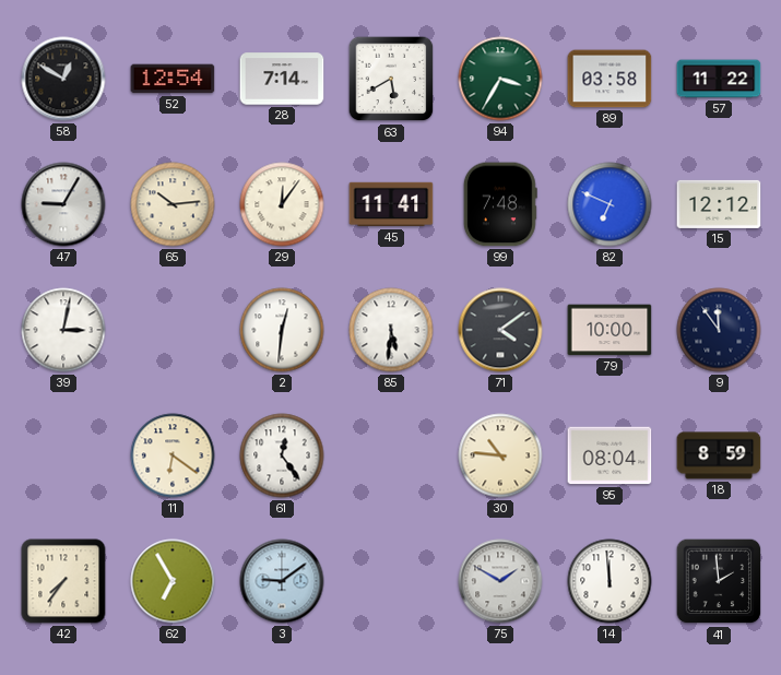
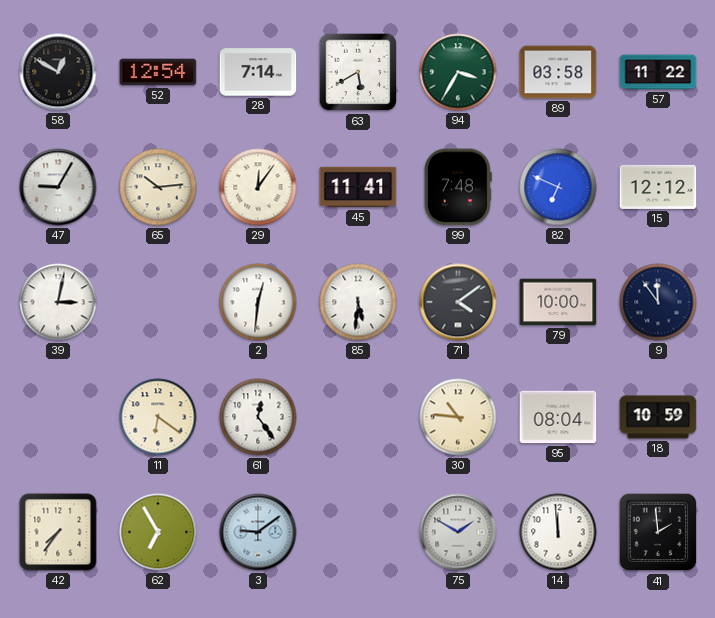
18: 8:59 -> 10:59 (658, 417)
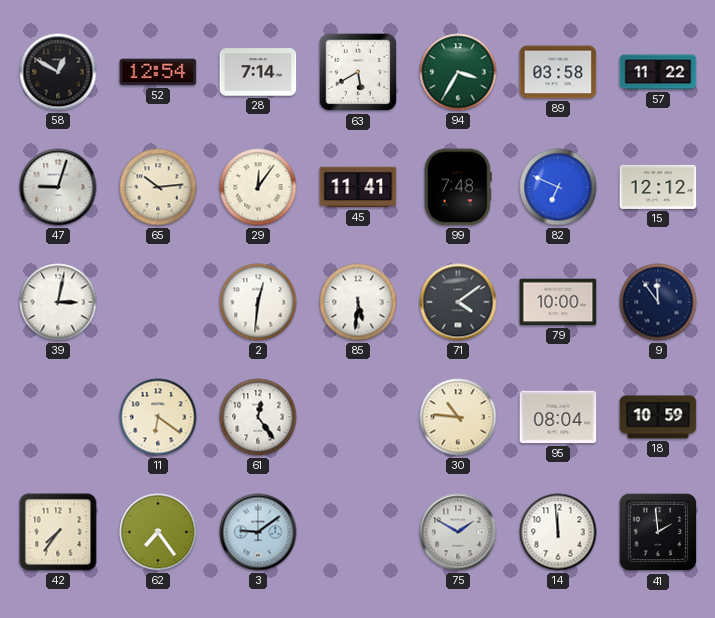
47: 9:05 -> 9:03 (58, 187)
62: 6:55 -> 7:24 (158, 532)
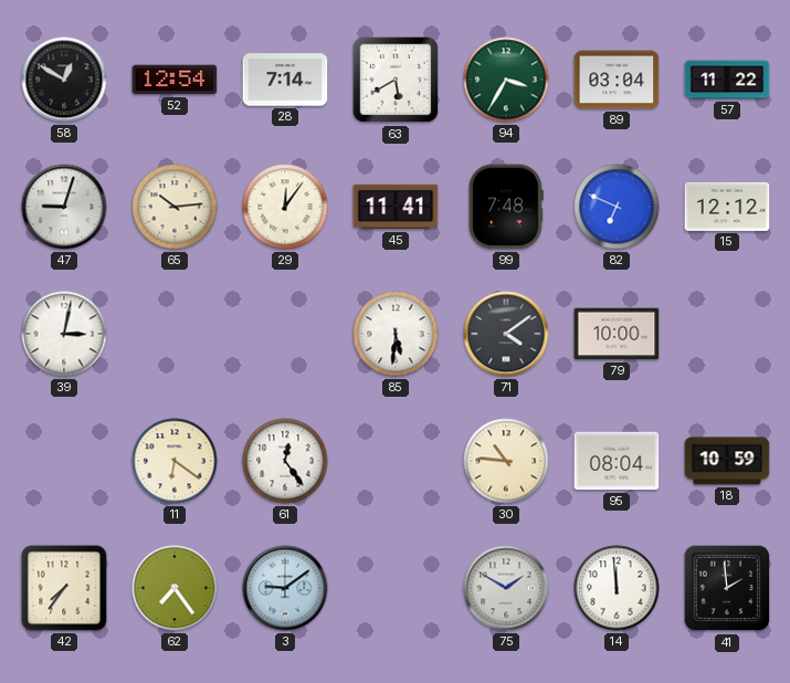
89: 03:58 -> 03:04 (617, 80)
2: 12:31 -> none (258, 302)
9: 11:54 -> none (658, 302)
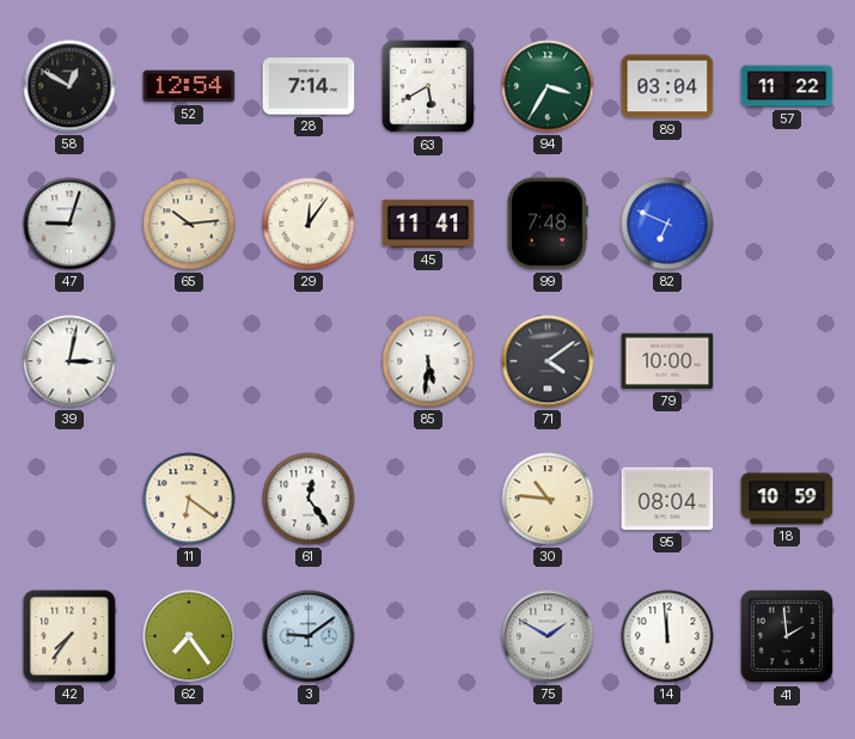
15: 12:12 -> none (727, 207)
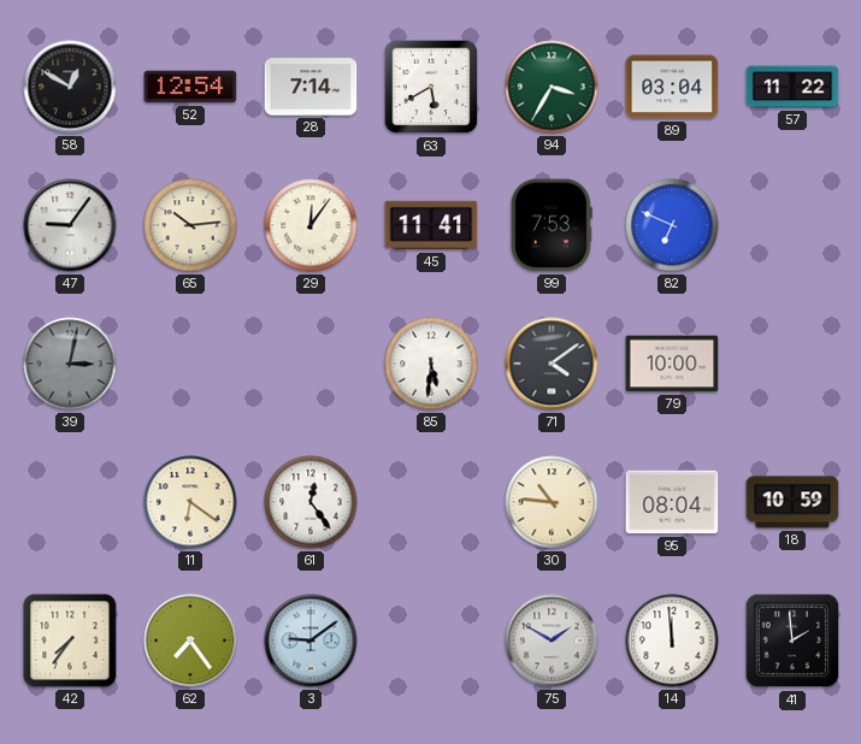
47: 9:03 -> 9:06 (70, 225)
99: 7:48 -> 7:53 (552, 225)
39 dial: white -> grey (70, 364)
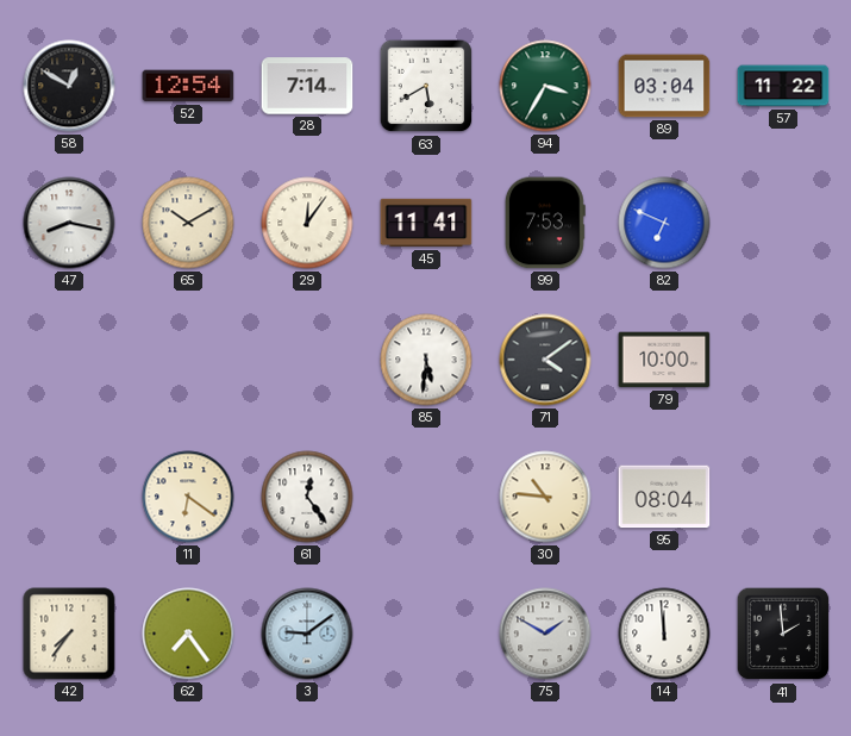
47: 9:06 -> 8:17 (69, 223)
65: 10:14 -> 10:10 (188, 223)
39: 3:02 -> none (70, 364)
18: 10:59 -> none (792, 502)
